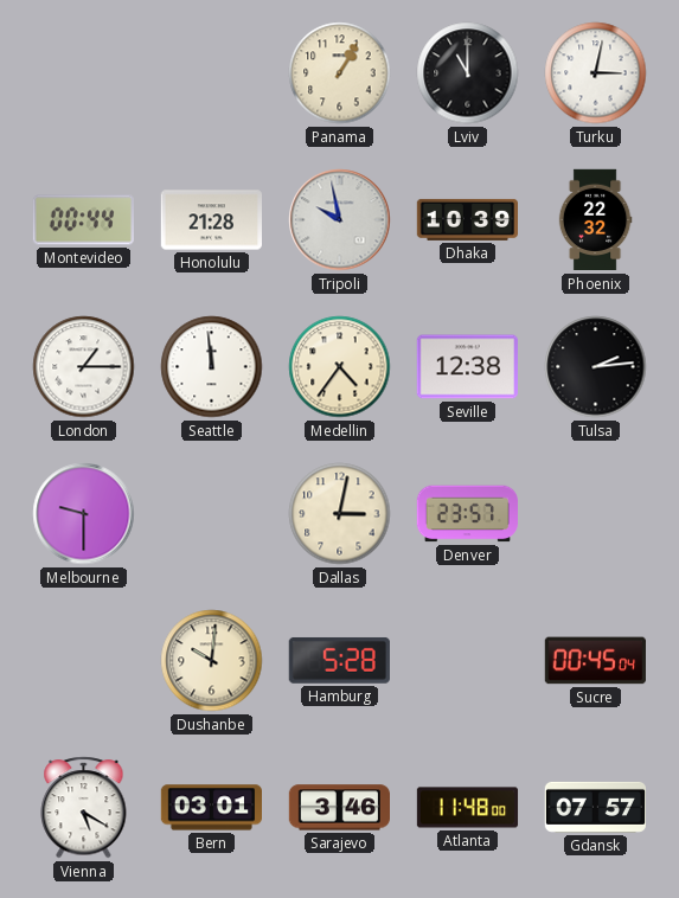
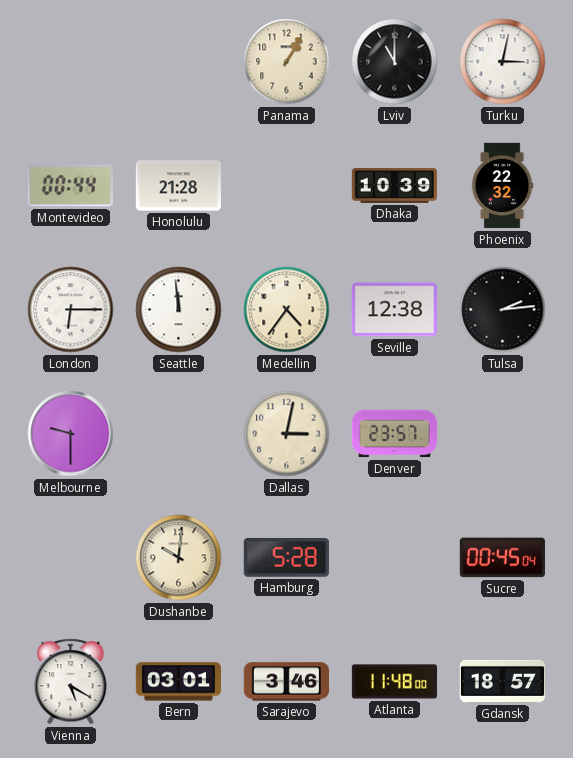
Tripoli: 9:58 -> none (340, 220)
London: 1:15 -> 6:15 (71, 310)
Gdansk: 07:57 -> 18:57 (502, 681)
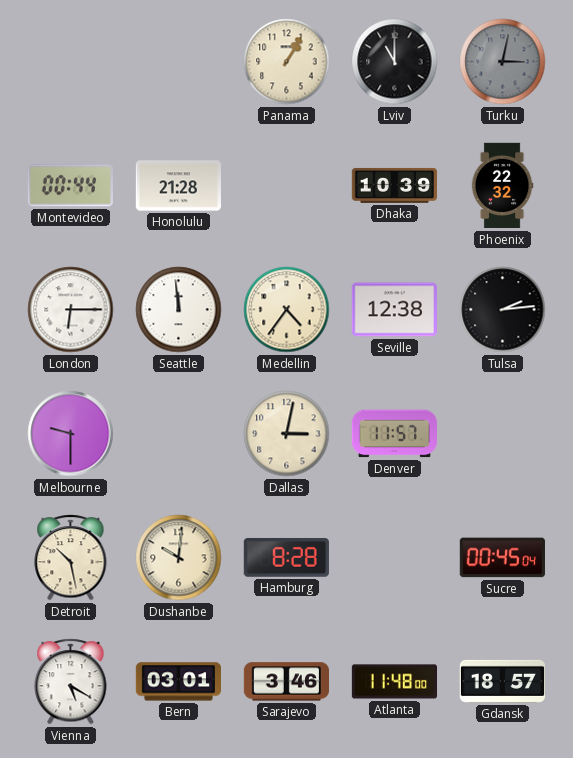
Turku dial: white -> grey (503, 62)
Denver: 23:57 -> 11:57 (394, 434)
Detroit: none -> 10:28 (71, 558)
Hamburg: 5:28 -> 8:28 (286, 557)
